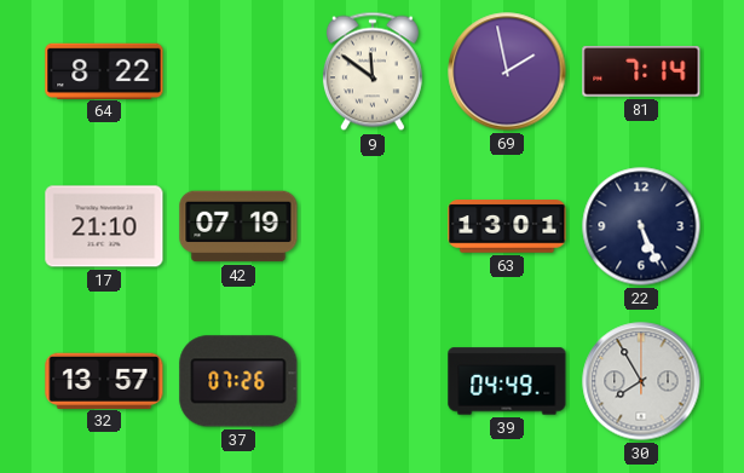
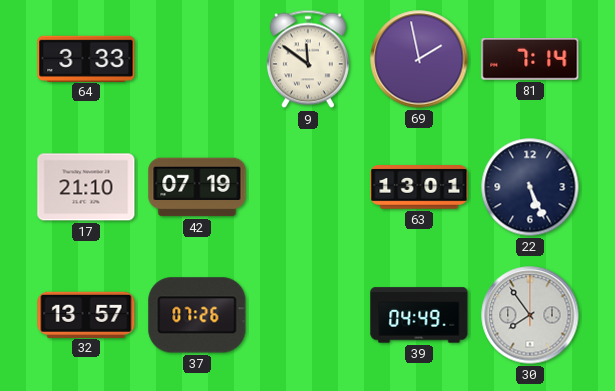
64: 8:22 -> 3:33 (86, 58)
30: 7:55 -> 7:54 (530, 315)
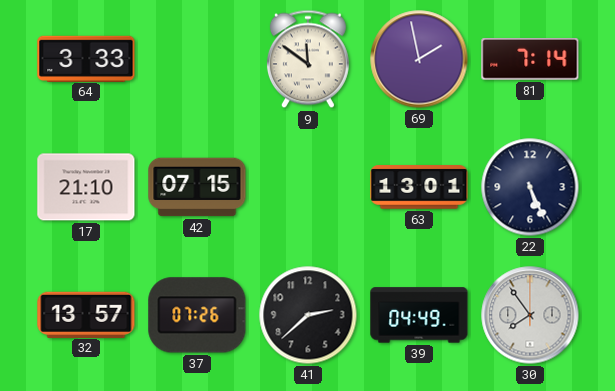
42: 07:19 -> 07:15 (197, 187)
41: none -> 2:38 (308, 315)
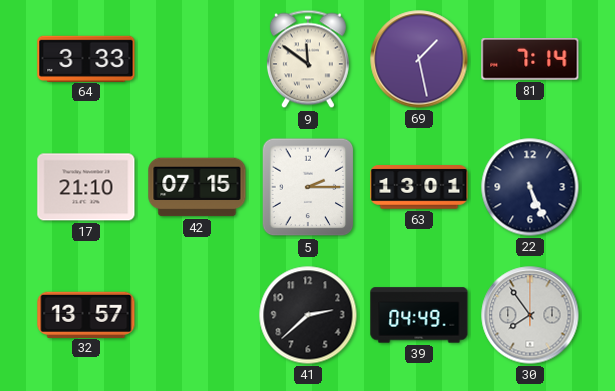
69: 1:58 -> 1:28 (419, 59)
5: none -> 2:15 (308, 187)
37: 07:26 -> none (197, 315)
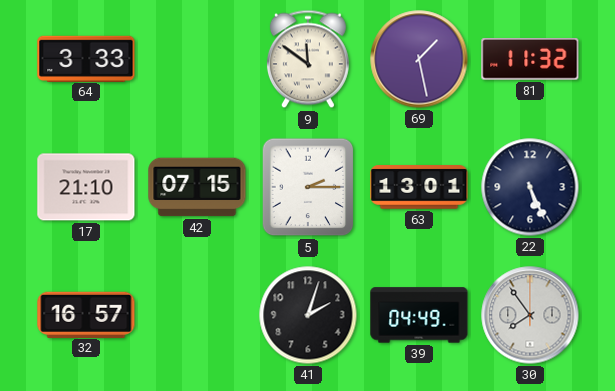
81: 7:14 -> 11:32 (530, 60)
32: 13:57 -> 16:57 (86, 314)
41: 2:38 -> 2:03 (308, 315)
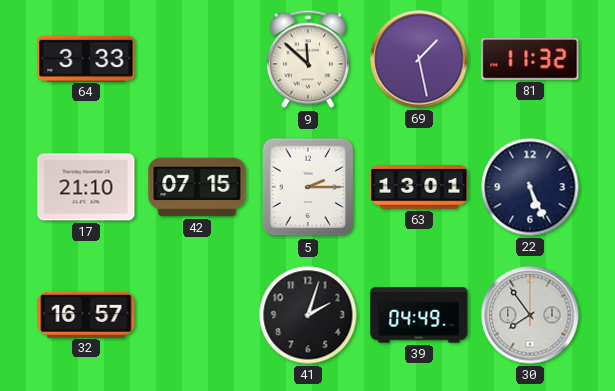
9: 11:51 -> 11:52 (308, 59)
